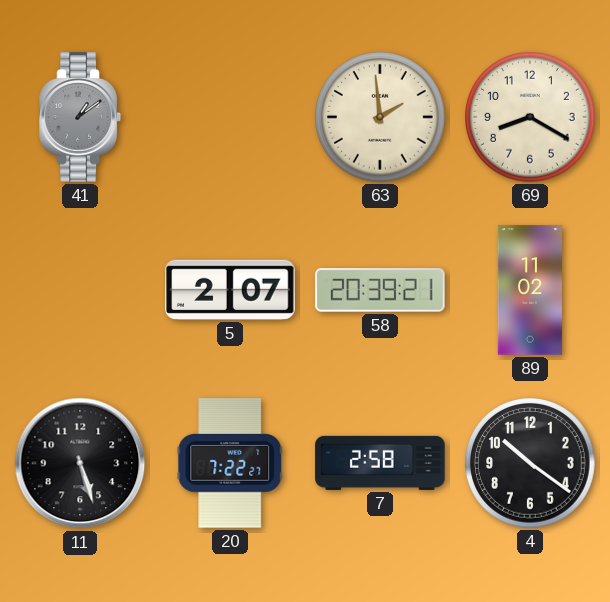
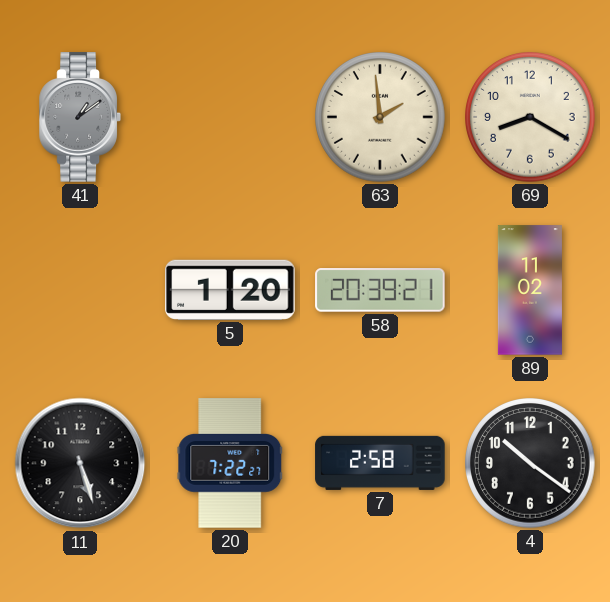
5: 2:07 -> 1:20 (230, 290)
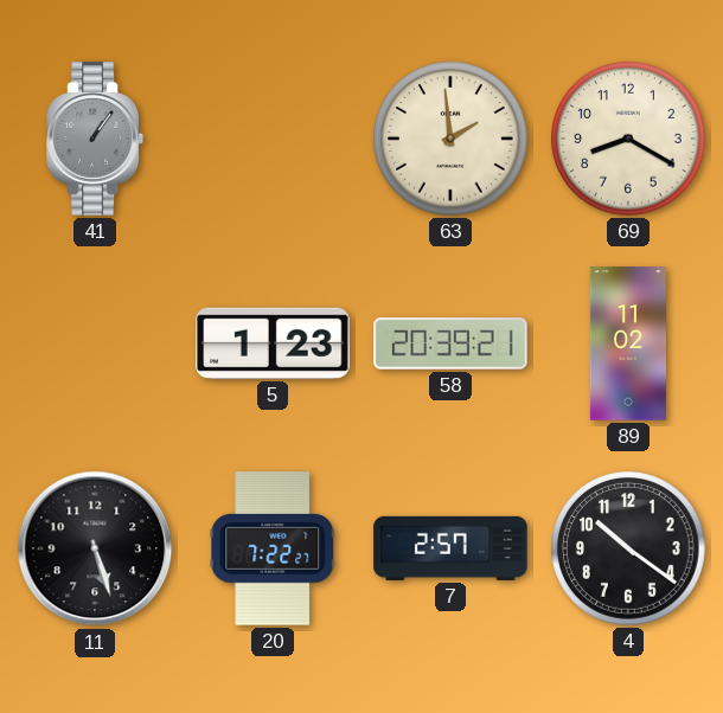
41: 1:09 -> 1:06 (95, 139)
5: 1:20 -> 1:23 (273, 343)
7: 2:58 -> 2:57 (450, 548)
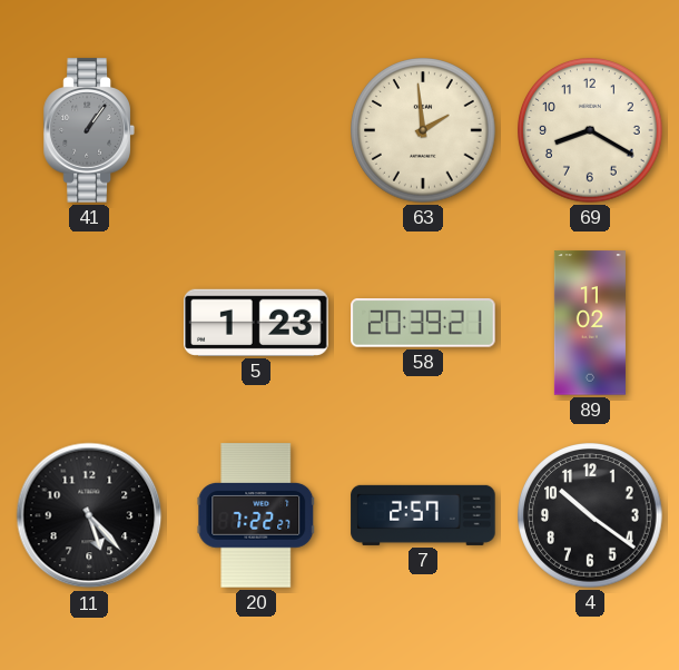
11: 5:27 -> 5:23 (89, 515)
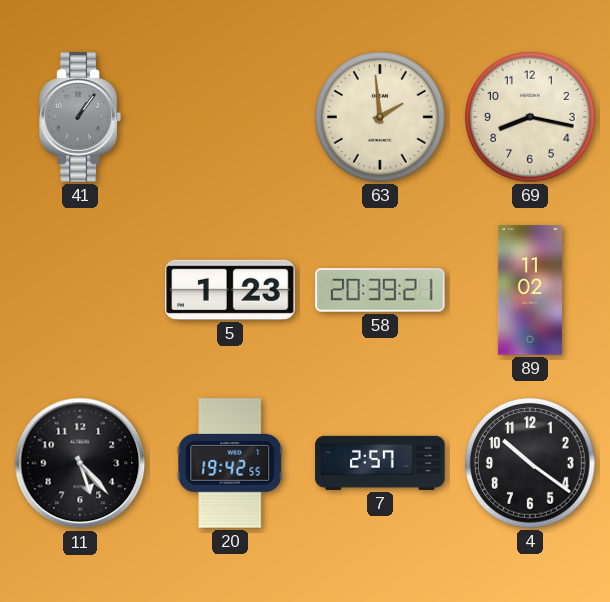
69: 8:20 -> 8:17 (530, 117)
20: 7:22 -> 19:42 (230, 463)
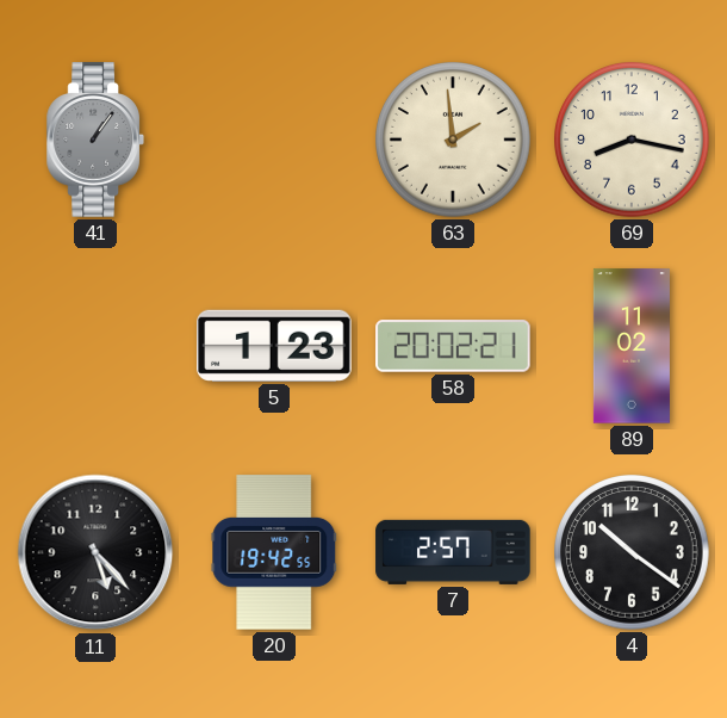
58: 20:39 -> 20:02 (453, 346)
